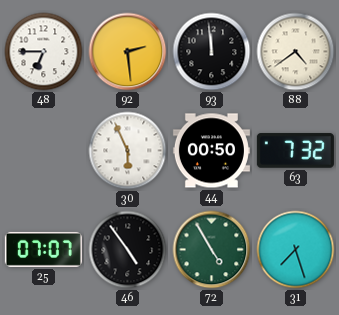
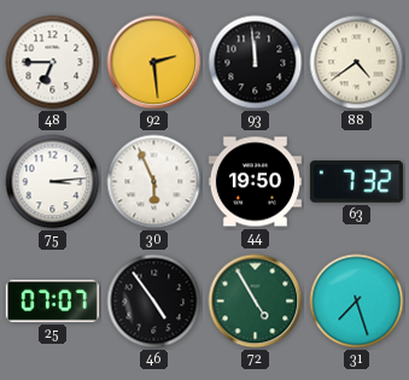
75: none -> 3:14 (53, 182)
44: 00:50 -> 19:50 (255, 182)
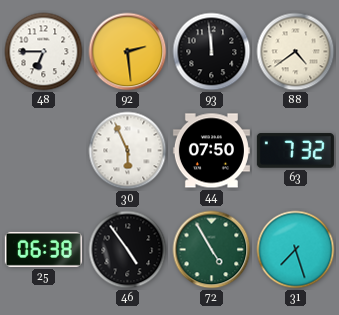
75: 3:14 -> none (53, 182)
44: 19:50 -> 07:50 (211, 151)
25: 07:07 -> 06:38 (43, 249)
